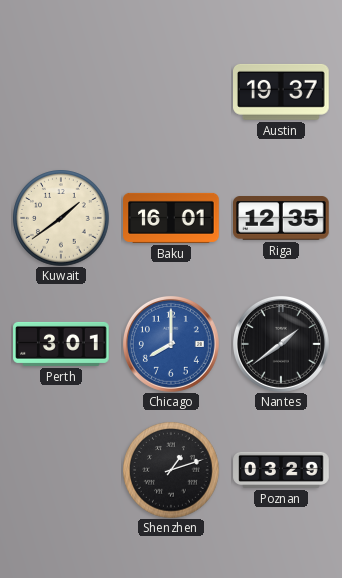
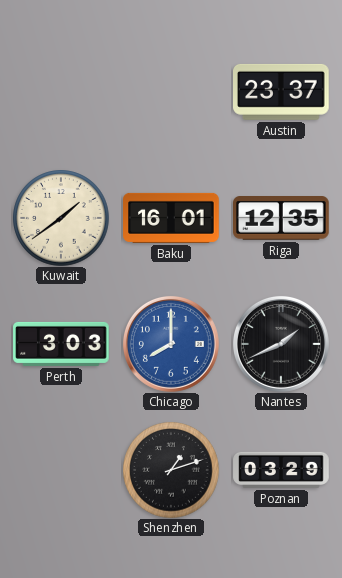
Austin: 19:37 -> 23:37 (282, 92)
Perth: 3:01 -> 3:03 (61, 344)
Nantes: 1:39 -> 1:41 (281, 344)
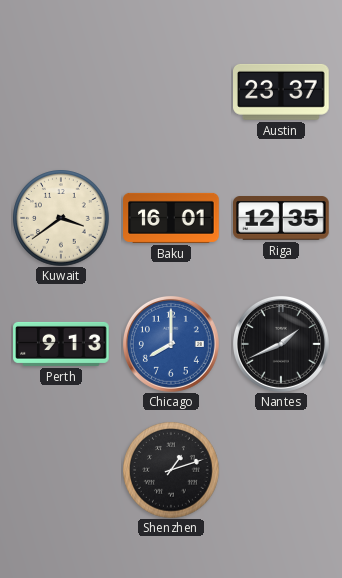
Kuwait: 1:39 -> 3:39 (61, 218)
Perth: 3:03 -> 9:13 (61, 344)
Poznan: 03:29 -> none (281, 470)
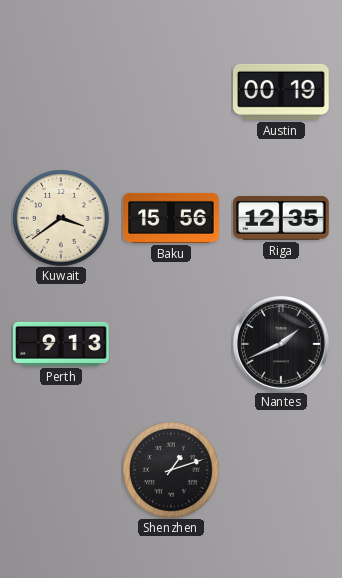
Austin: 23:37 -> 00:19 (282, 92)
Baku: 16:01 -> 15:56 (171, 218)
Chicago: 8:00 -> none (171, 344)
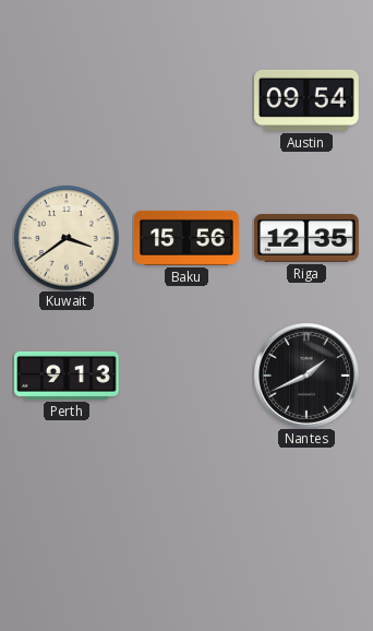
Austin: 00:19 -> 09:54 (308, 100)
Shenzhen: 1:12 -> none (171, 470)
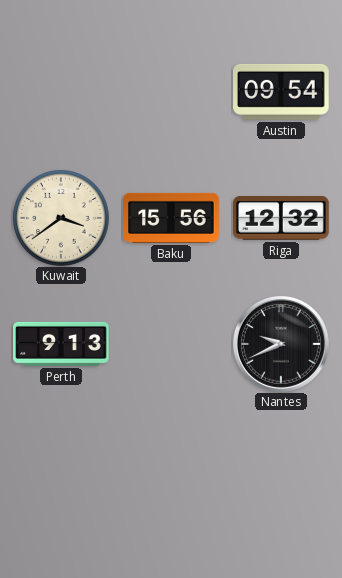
Riga: 12:35 -> 12:32 (282, 219)
Nantes: 1:41 -> 9:41 (281, 344)
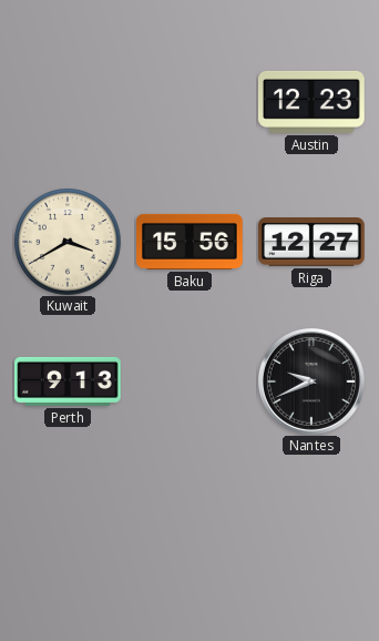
Austin: 09:54 -> 12:23 (313, 102)
Kuwait: 3:39 -> 3:40 (68, 242)
Riga: 12:32 -> 12:27 (313, 243)
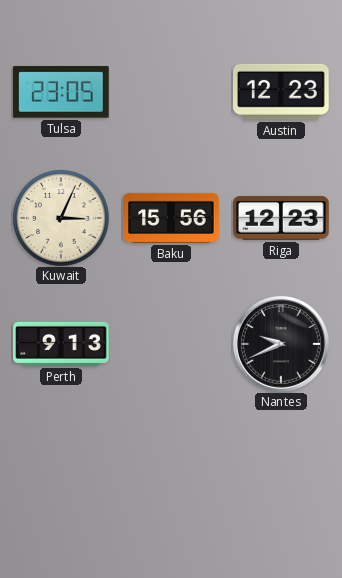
Tulsa: none -> 23:05 (62, 92)
Kuwait: 3:40 -> 3:04 (61, 218)
Riga: 12:27 -> 12:23 (282, 219)
